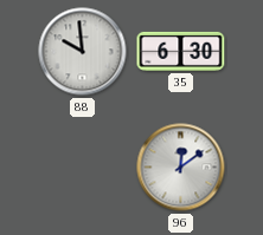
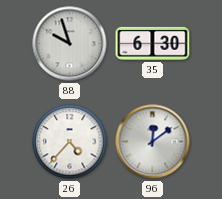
88: 9:59 -> 9:57 (70, 44)
26: none -> 4:37 (70, 142)
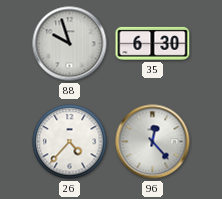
96: 12:09 -> 12:23 (153, 142)
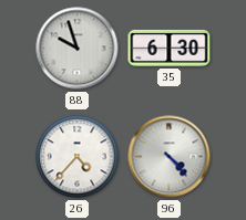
96: 12:23 -> 4:23 (170, 157)
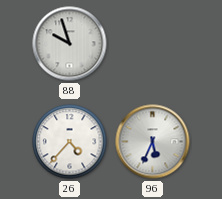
35: 6:30 -> none (170, 48)
96: 4:23 -> 5:34 (153, 142)
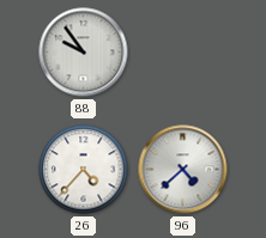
88: 9:57 -> 9:54 (84, 53)
96: 5:34 -> 4:38 (183, 170)
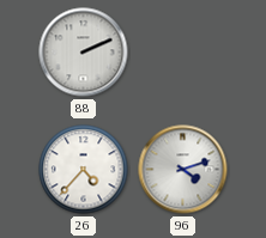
88: 9:54 -> 2:11 (84, 53)
96: 4:38 -> 4:12 (183, 170)
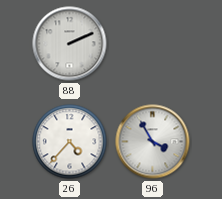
96: 4:12 -> 3:55 (153, 142)
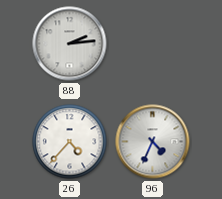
88: 2:11 -> 2:14 (70, 44)
96: 3:55 -> 4:34 (153, 142)
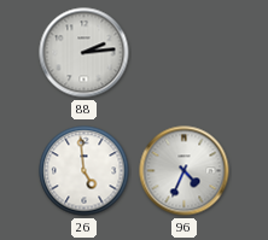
26: 4:37 -> 4:59 (85, 171)
